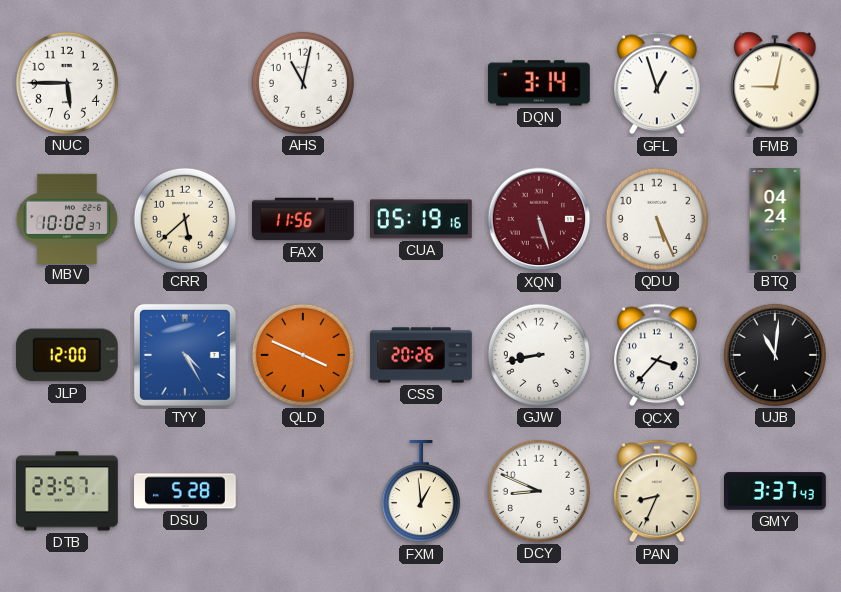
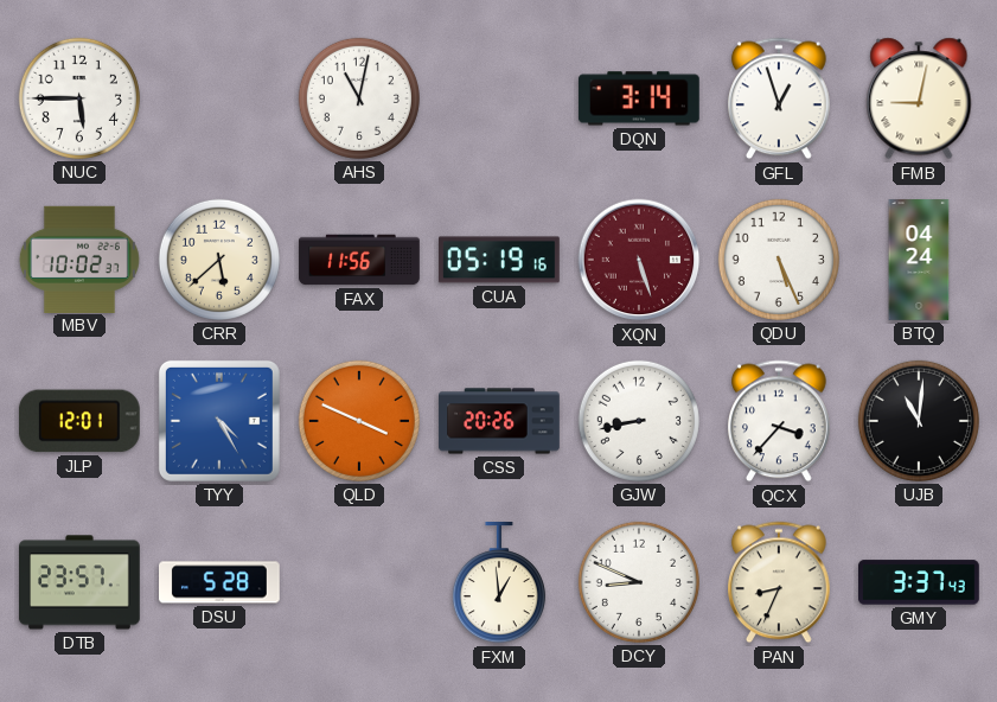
JLP: 12:00 -> 12:01 (79, 421)
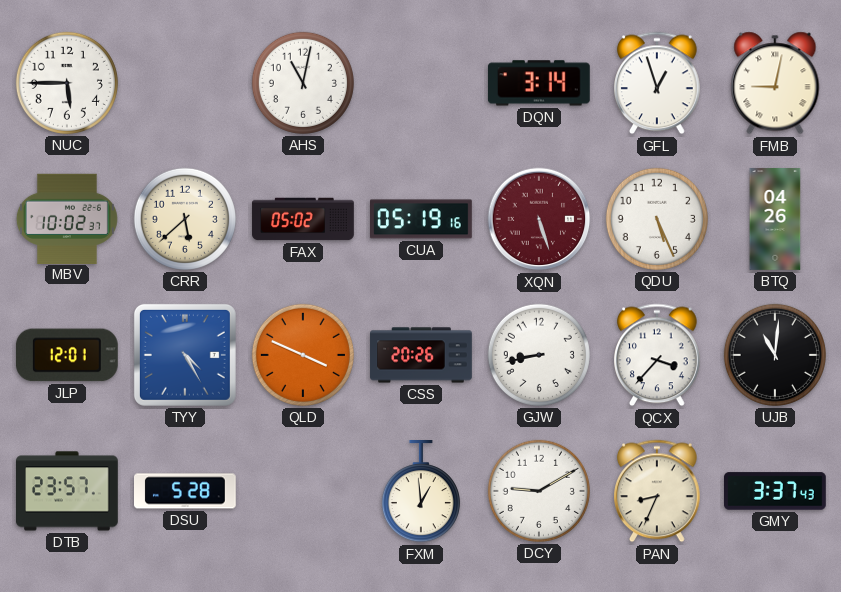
FAX: 11:56 -> 05:02 (303, 219)
BTQ: 04:24 -> 04:26 (775, 219)
DCY: 8:49 -> 9:10 (539, 491)
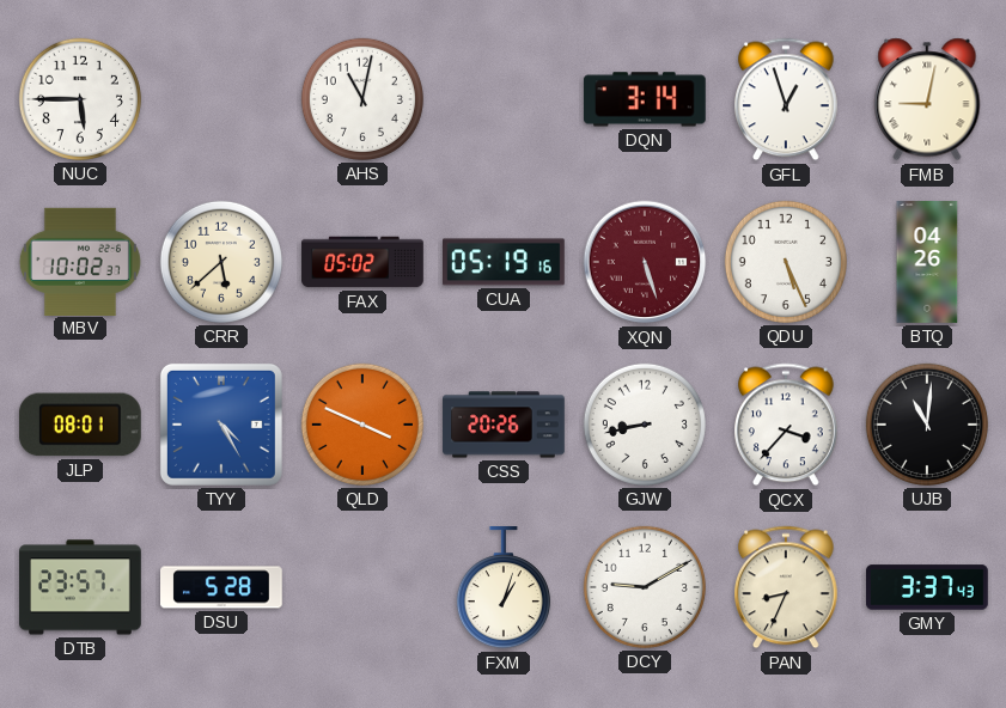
JLP: 12:01 -> 08:01 (80, 425)
FXM: 12:59 -> 1:03 (504, 588)
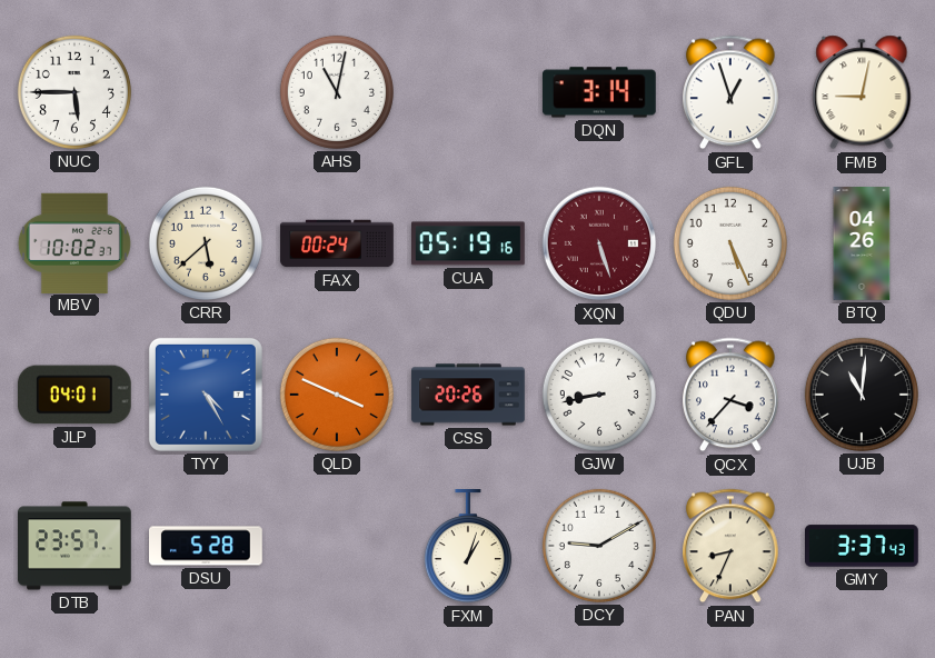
FAX: 05:02 -> 00:24 (337, 243)
JLP: 08:01 -> 04:01 (74, 395)
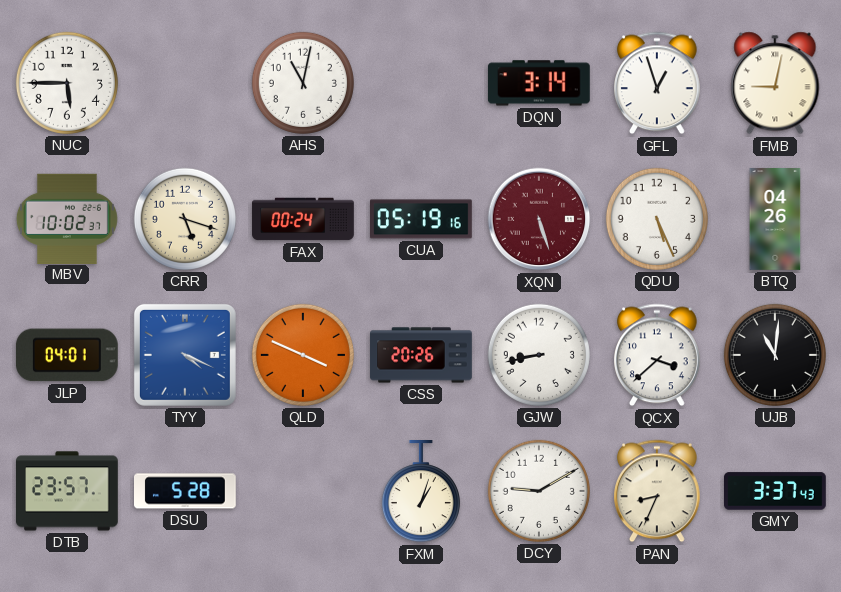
CRR: 5:38 -> 5:18 (185, 219)
TYY: 4:25 -> 4:19 (185, 355)
QCX: 3:37 -> 3:38 (658, 355)
